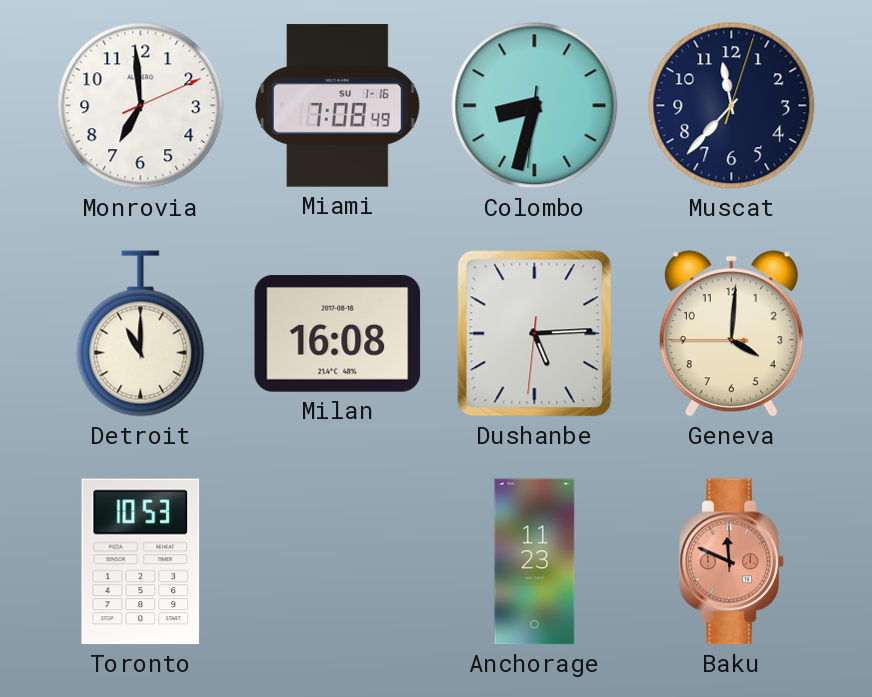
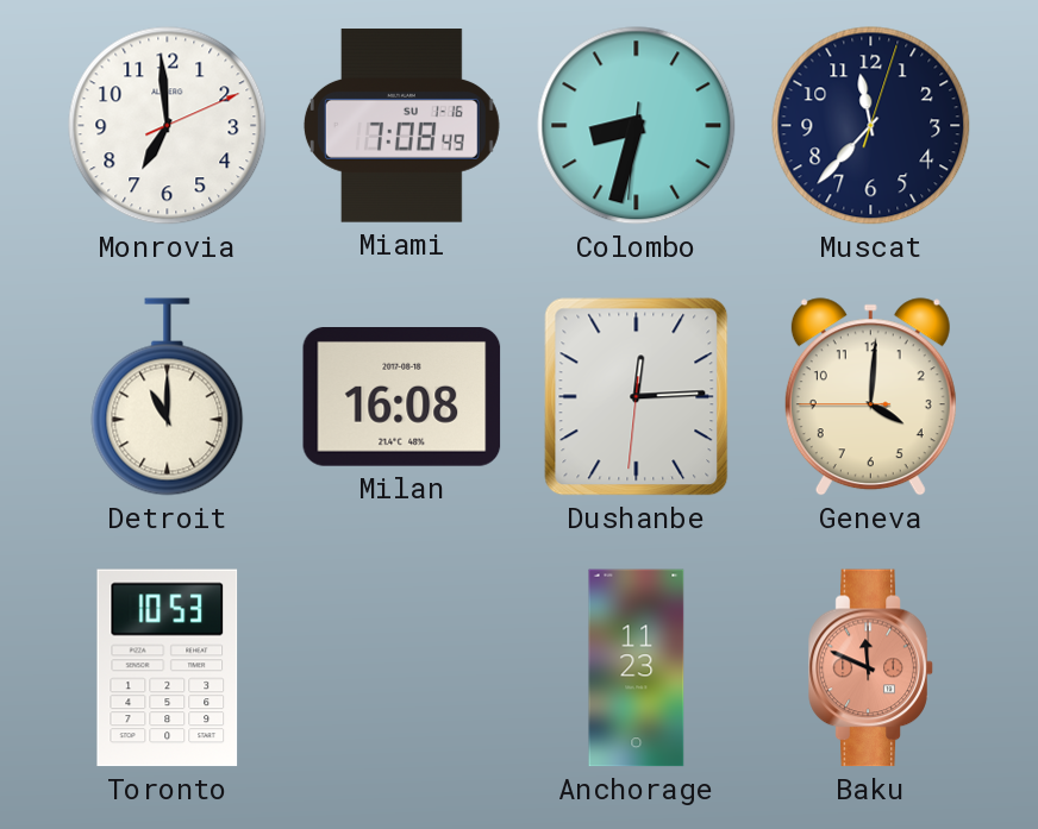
Dushanbe: 5:14 -> 12:14 (637, 397)
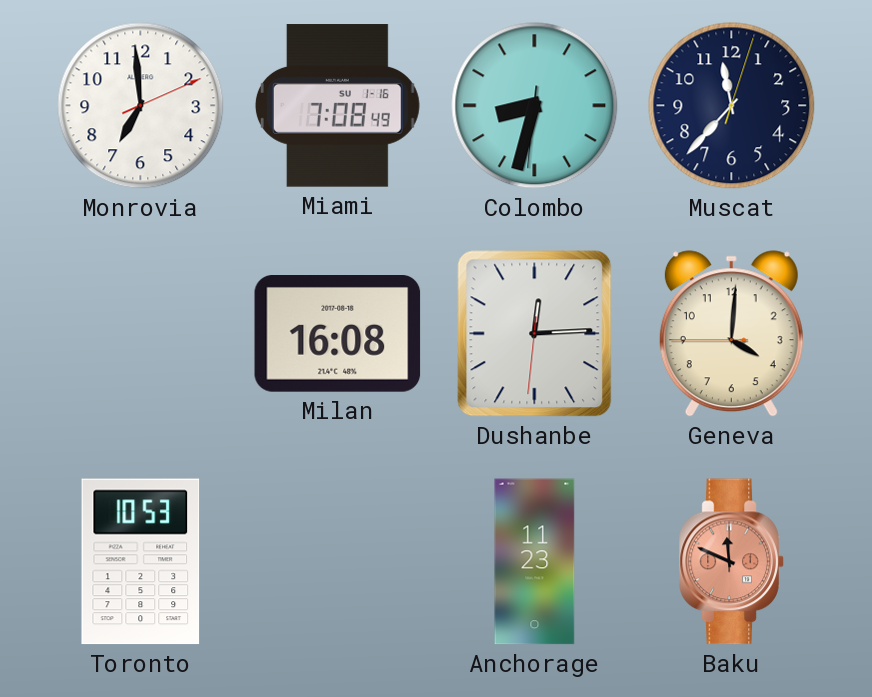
Detroit: 11:00 -> none (168, 397)
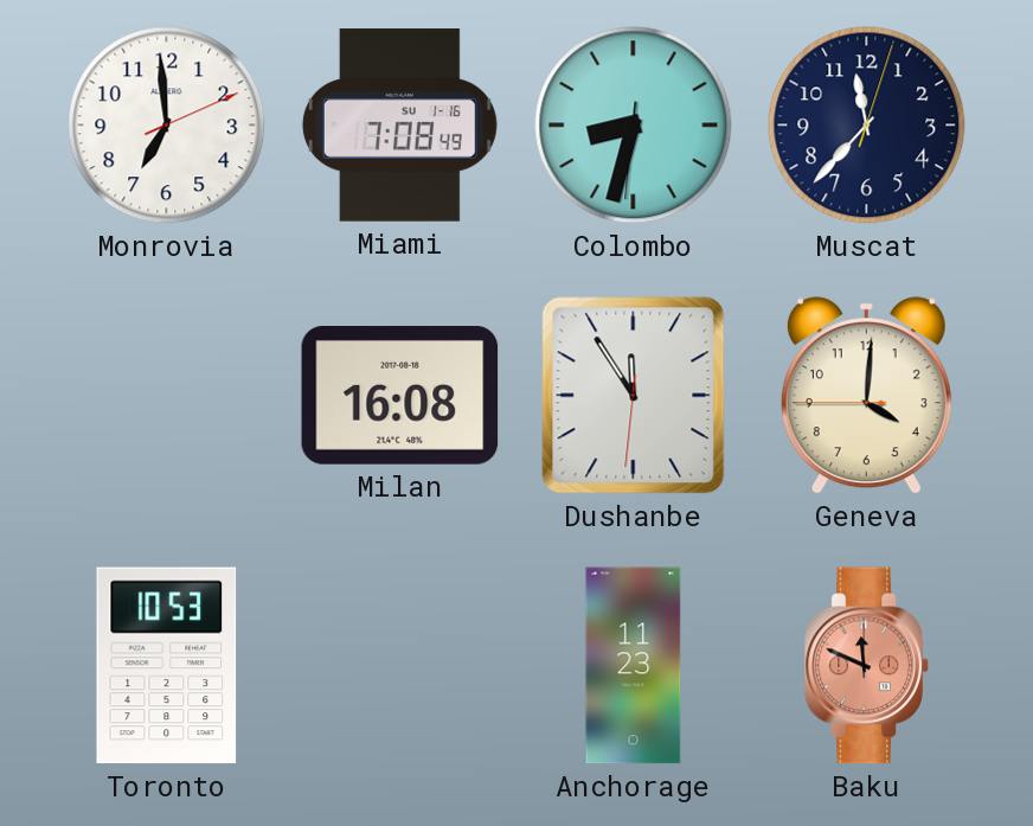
Dushanbe: 12:14 -> 11:54 (634, 396)
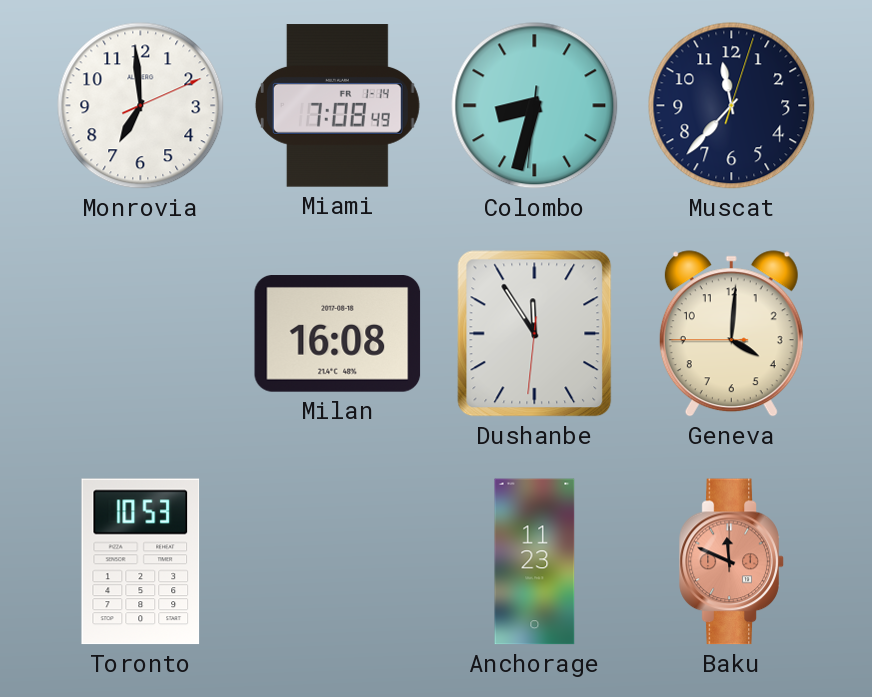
Miami date: SU 1-16 -> FR 1-14 (337, 106)
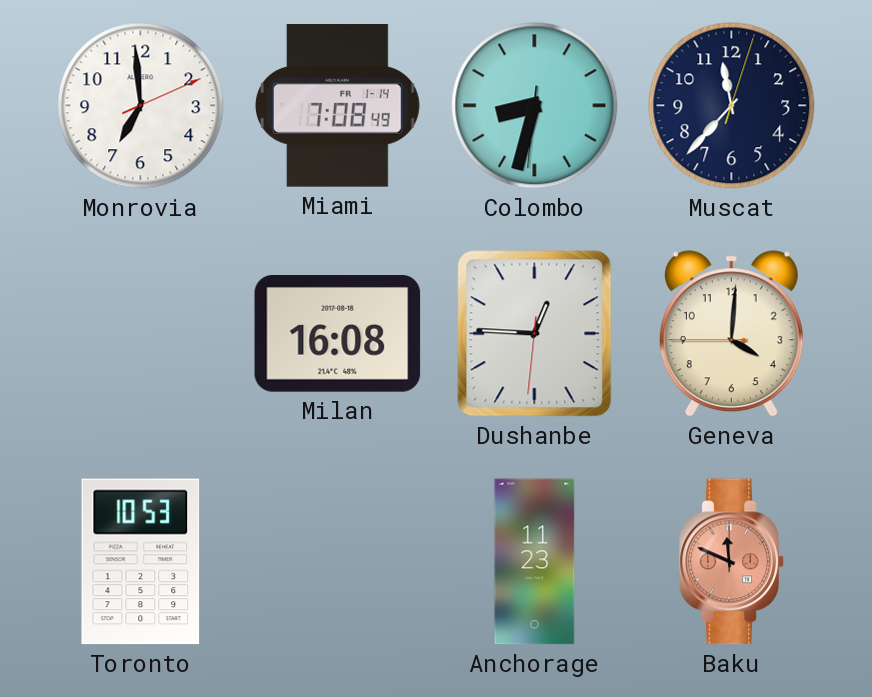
Dushanbe: 11:54 -> 12:45 (535, 334)
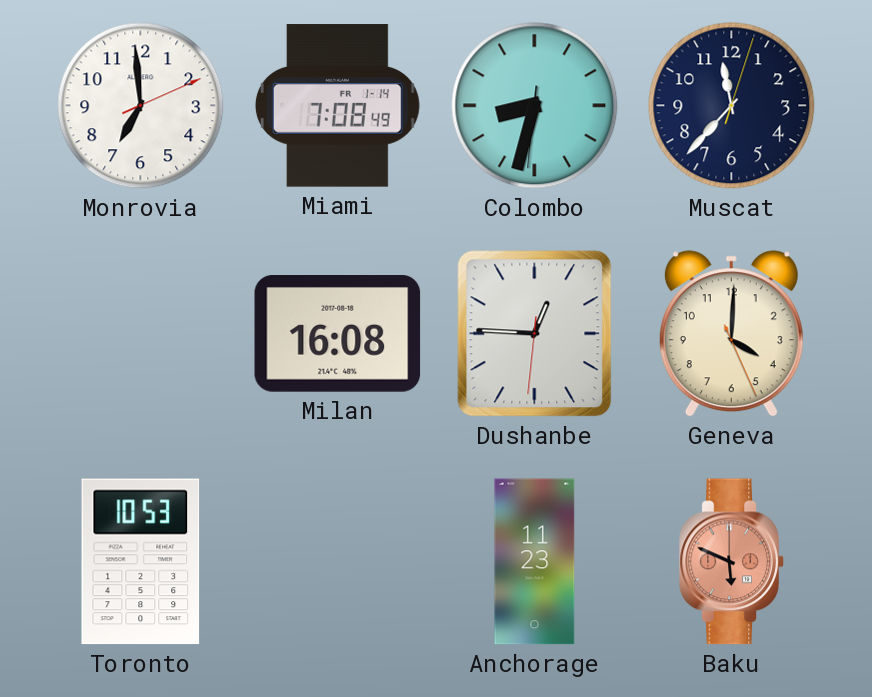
Geneva: 4:00:45 -> 4:00:26 (731, 334)
Baku: 11:49 -> 5:49 (732, 562)
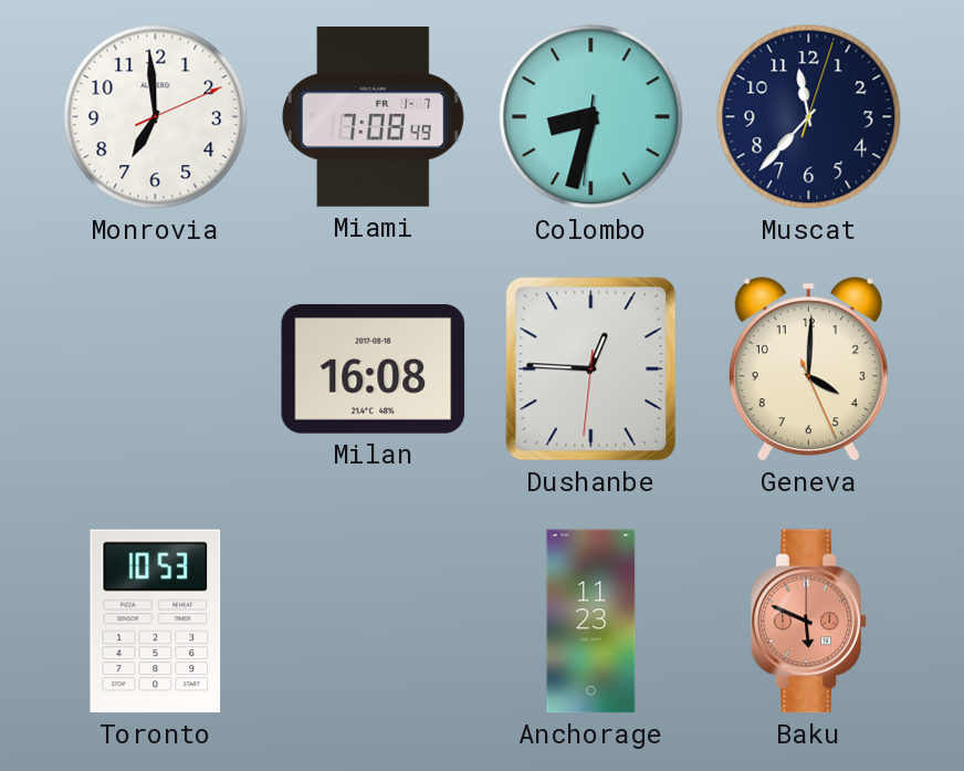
Miami date: FR 1-14 -> FR 1-7 (373, 117)
